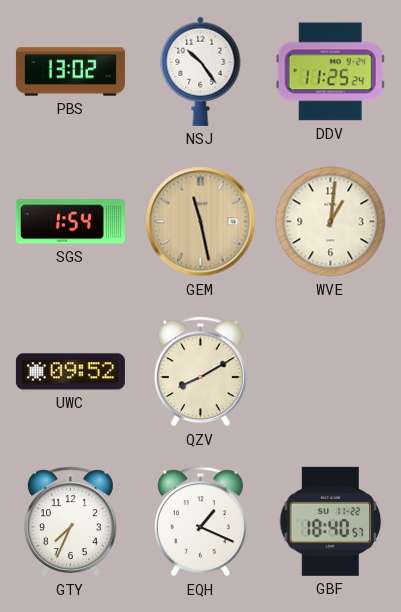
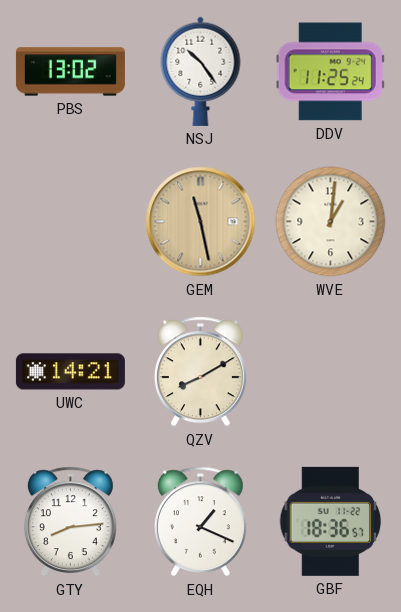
SGS: 1:54 -> none (70, 222)
UWC: 09:52 -> 14:21 (70, 372)
GTY: 7:34 -> 8:14 (70, 522)
GBF: 18:40 -> 18:36 (331, 521)
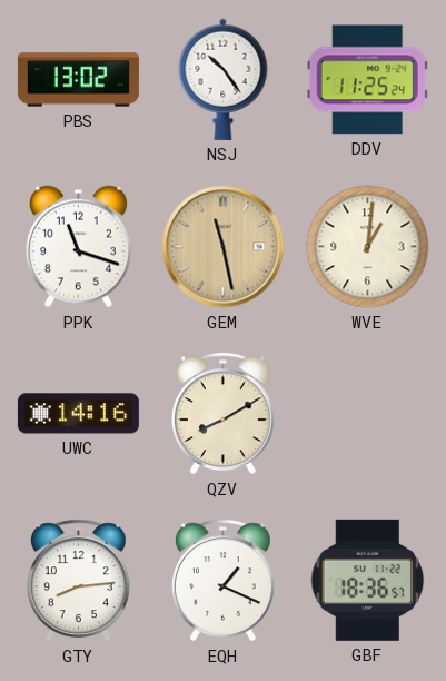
PPK: none -> 11:18 (78, 247)
UWC: 14:21 -> 14:16 (78, 414)
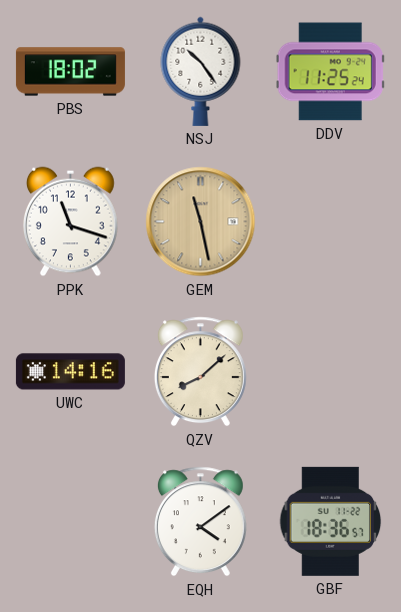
PBS: 13:02 -> 18:02 (70, 72)
WVE: 1:01 -> none (368, 247)
QZV: 8:10 -> 8:08 (200, 372)
GTY: 8:14 -> none (78, 581)
EQH: 1:19 -> 4:09 (200, 522)
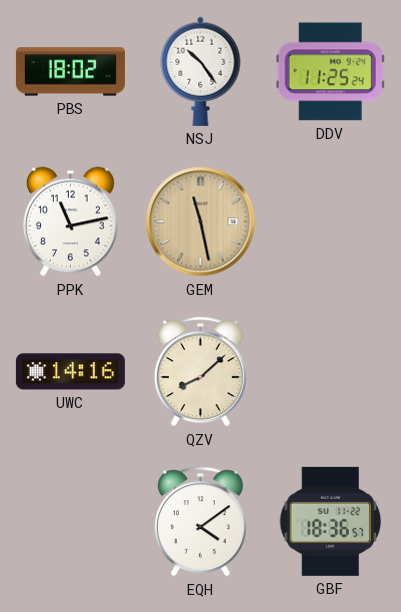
PPK: 11:18 -> 11:13 (70, 222)
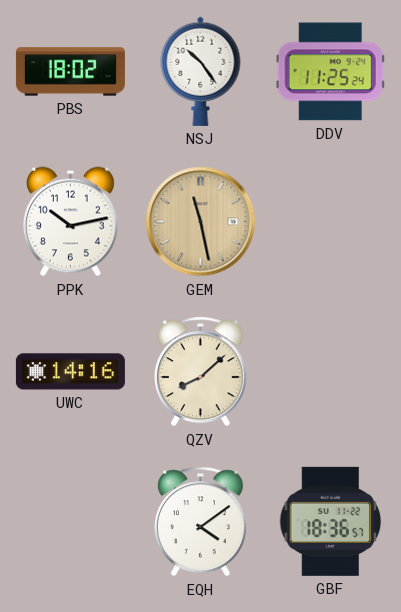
PPK: 11:13 -> 10:13 (70, 222)
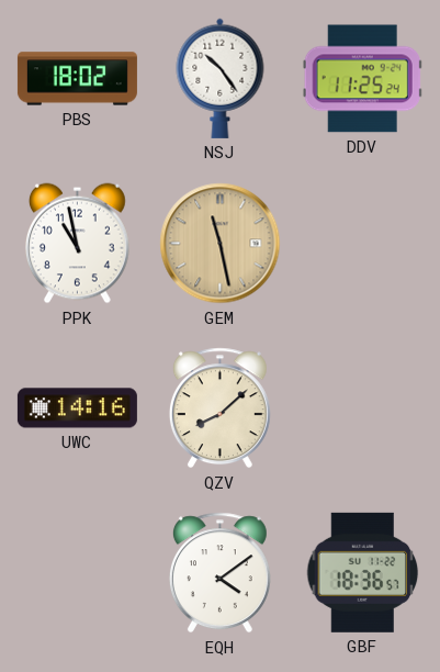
PPK: 10:13 -> 10:58 (77, 244)
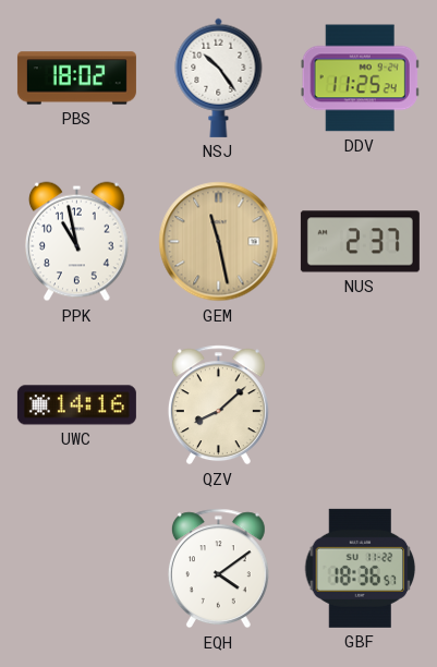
NUS: none -> 2:37 (360, 242)
